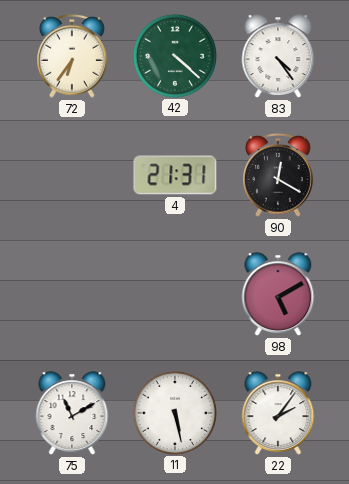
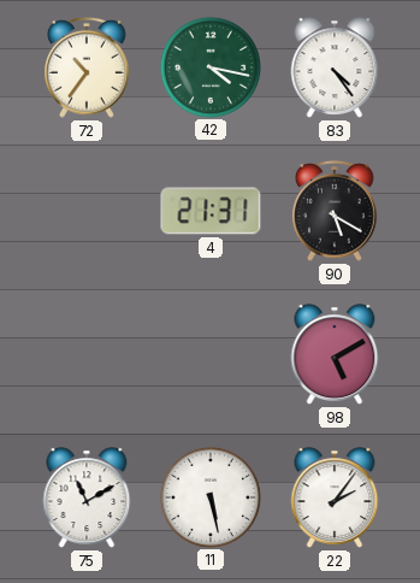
72: 6:36 -> 10:36 (88, 67)
42: 4:22 -> 4:17 (209, 66)
90: 12:20 -> 5:20 (336, 211)
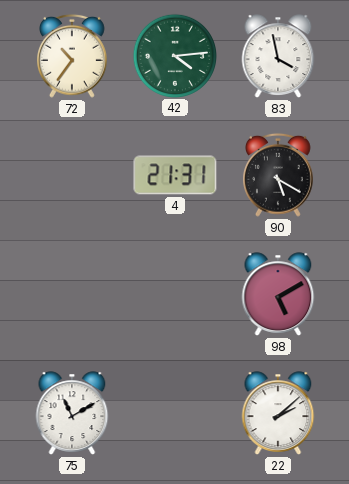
42: 4:17 -> 4:14 (174, 55)
83: 4:24 -> 3:58 (278, 56)
11: 5:28 -> none (209, 496)
22: 2:06 -> 2:08 (278, 413)
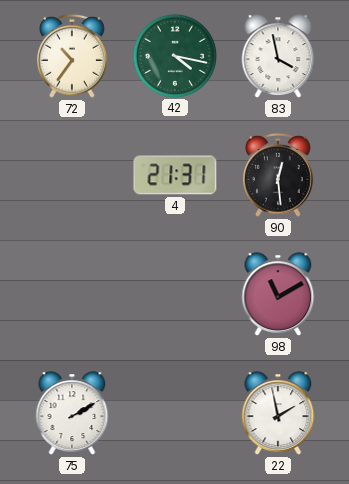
42: 4:14 -> 4:17 (174, 55)
90: 5:20 -> 12:29 (279, 175)
98: 5:10 -> 11:10 (278, 294)
75: 11:10 -> 2:10 (72, 413)
22: 2:08 -> 1:58 (278, 413)
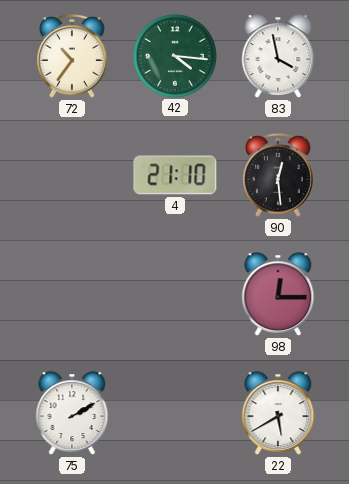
42: 4:17 -> 4:16 (174, 55)
4: 21:31 -> 21:10 (175, 175)
98: 11:10 -> 12:15 (278, 294)
22: 1:58 -> 5:40 (278, 413)
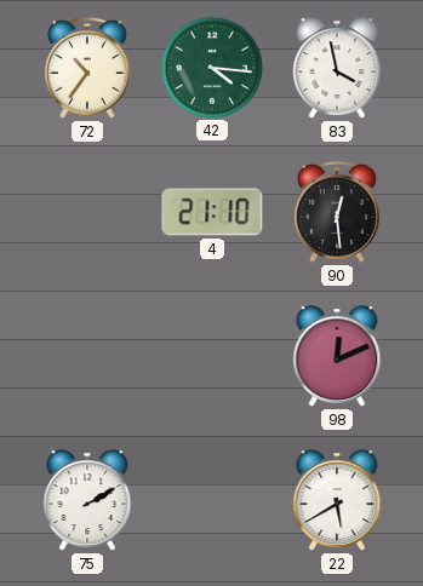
98: 12:15 -> 12:11 (337, 356)
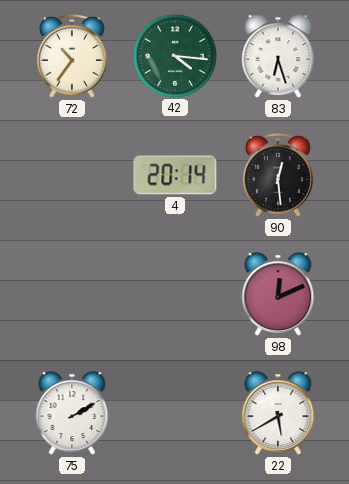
83: 3:58 -> 6:27 (278, 56)
4: 21:10 -> 20:14 (175, 175)
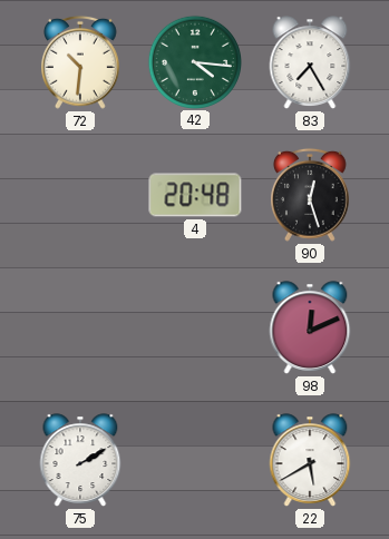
72: 10:36 -> 10:31 (81, 62)
83: 6:27 -> 7:25 (310, 62)
4: 20:14 -> 20:48 (195, 195)
90: 12:29 -> 12:27 (311, 195)
